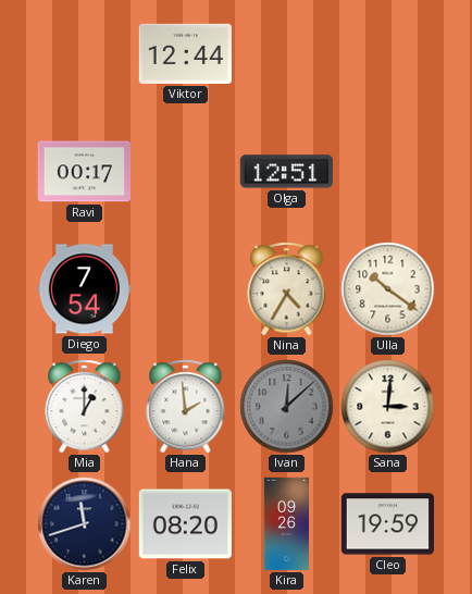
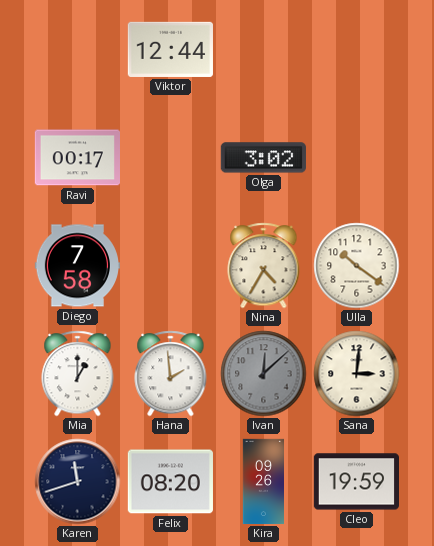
Olga: 12:51 -> 3:02 (263, 158)
Diego: 7:54 -> 7:58 (77, 266)
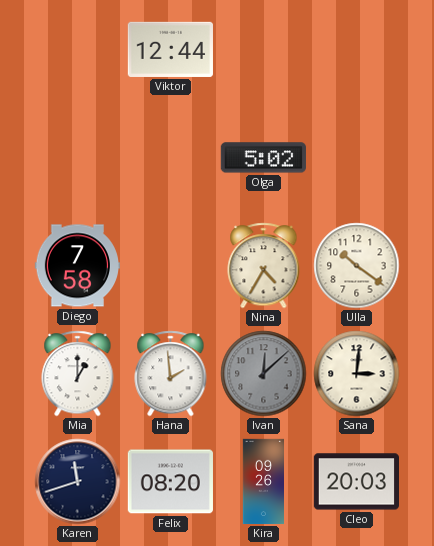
Ravi: 00:17 -> none (77, 158)
Olga: 3:02 -> 5:02 (263, 158)
Cleo: 19:59 -> 20:03 (356, 482)
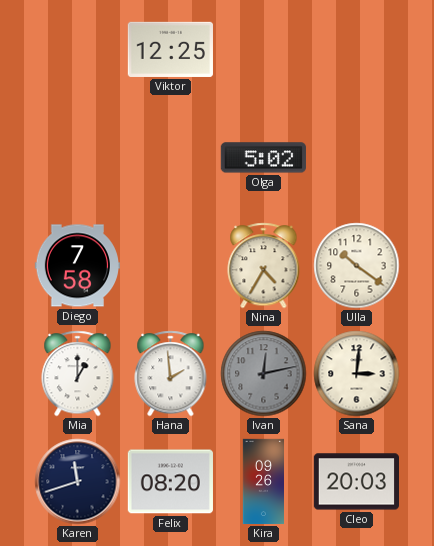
Viktor: 12:44 -> 12:25 (170, 49)
Ivan: 12:08 -> 12:13 (264, 374)
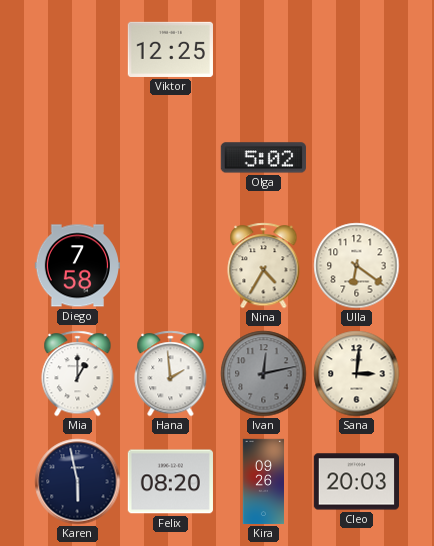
Ulla: 10:21 -> 6:21 (357, 266)
Karen: 11:42 -> 5:58 (78, 482)
